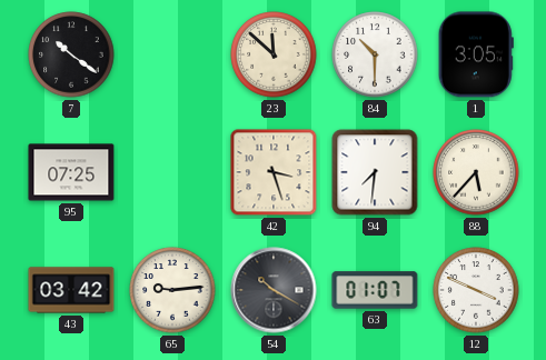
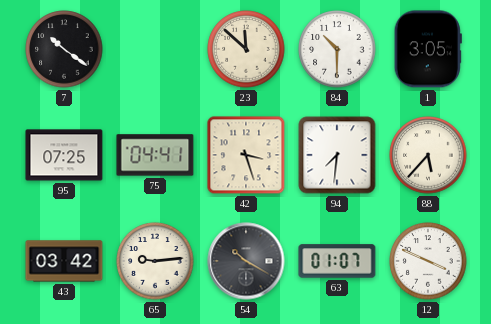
75: none -> 04:41 (155, 155)
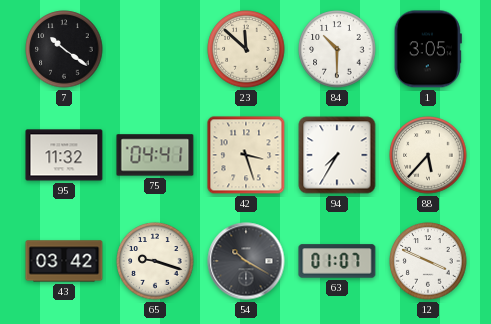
95: 07:25 -> 11:32 (64, 155)
94: 7:31 -> 7:35 (337, 155)
65: 9:14 -> 9:18 (155, 261)
